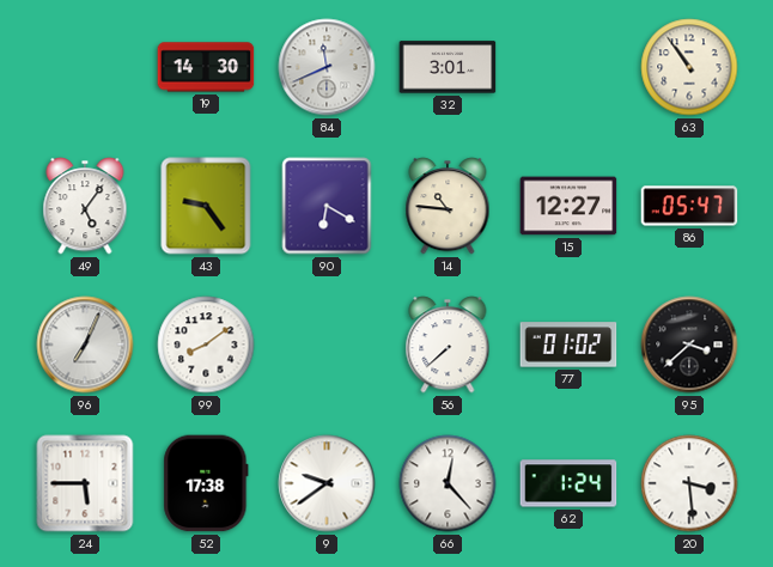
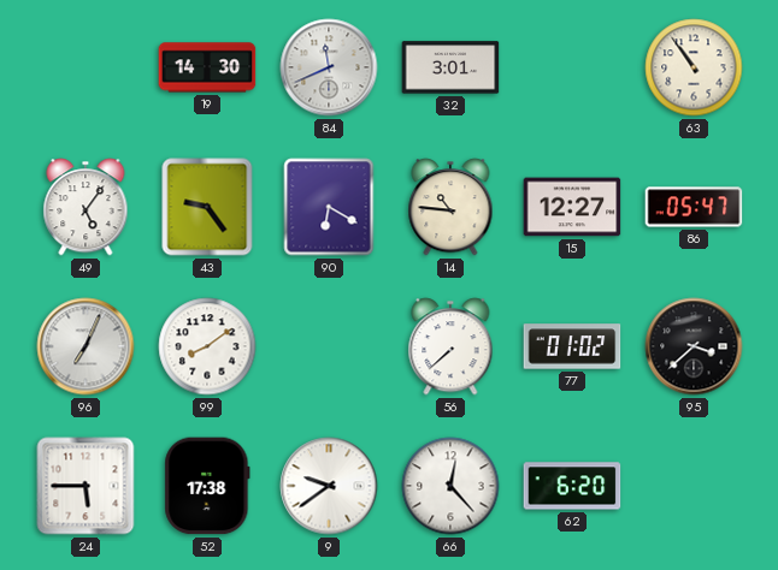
62: 1:24 -> 6:20 (572, 486)
20: 3:29 -> none (689, 483)
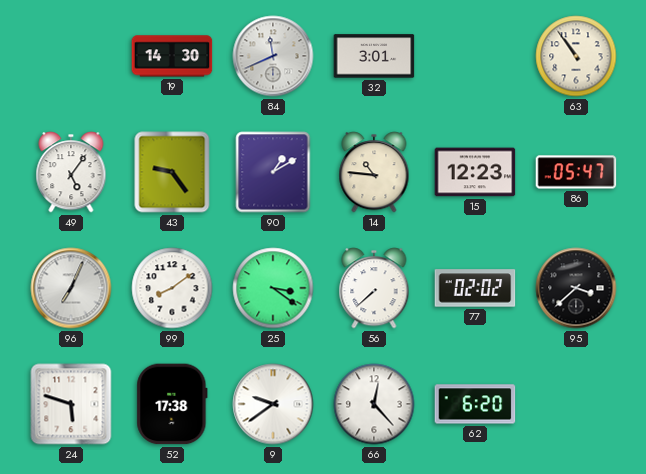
90: 6:20 -> 1:10 (273, 172)
15: 12:27 -> 12:23 (475, 172)
25: none -> 3:21 (273, 288)
77: 01:02 -> 02:02 (475, 288)
24: 5:45 -> 5:48 (71, 404)
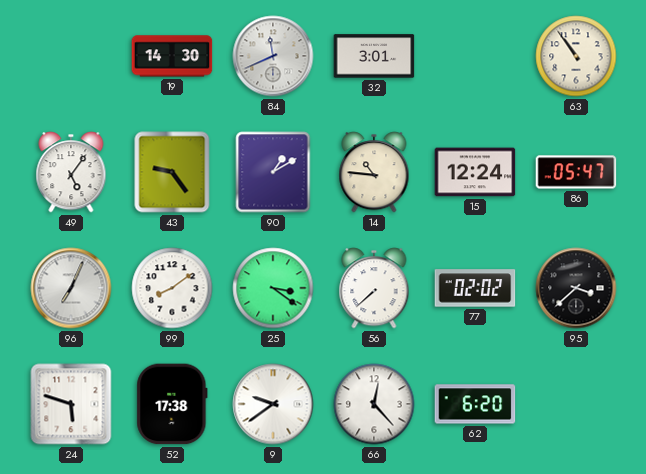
15: 12:23 -> 12:24 (475, 172)
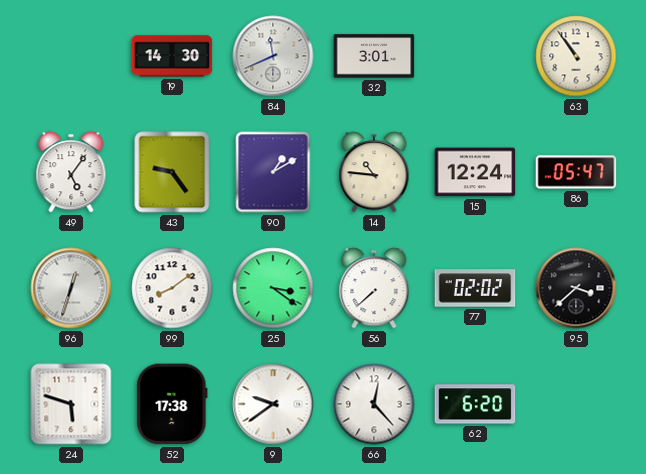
96: 7:04 -> 12:33 (71, 288)
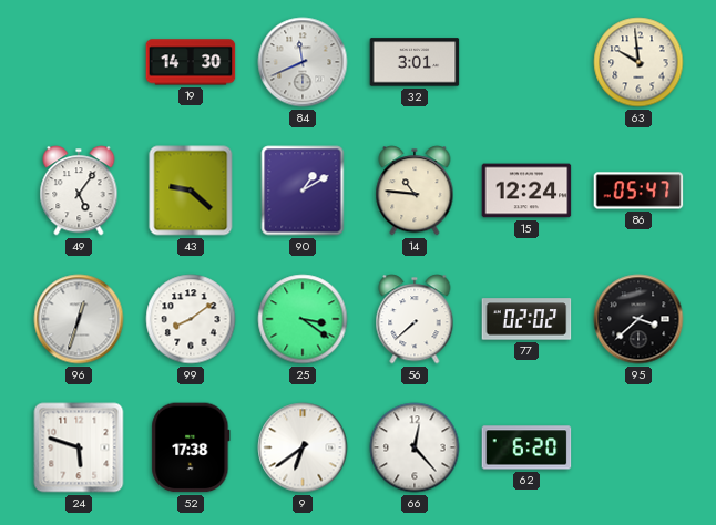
63: 10:54 -> 9:59 (638, 62)
43: 9:24 -> 9:22 (191, 191)
9: 9:39 -> 6:39 (303, 447)
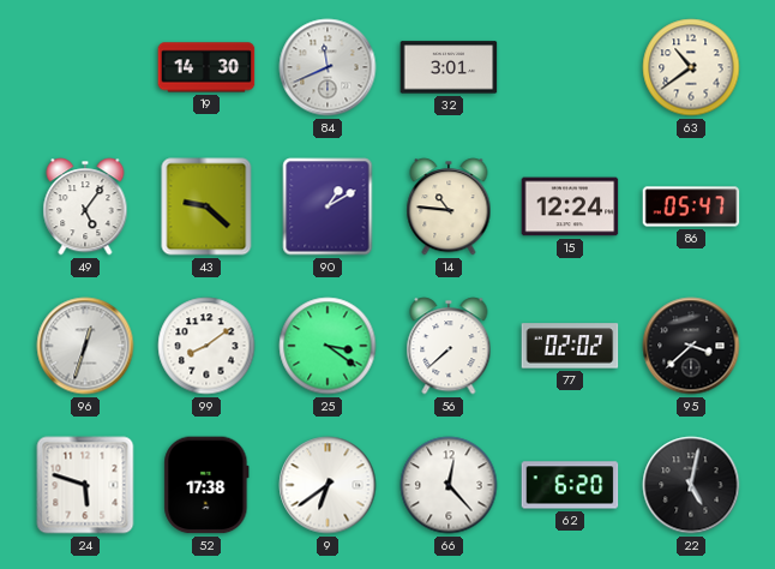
63: 9:59 -> 10:39 (691, 67)
22: none -> 5:02 (691, 485)
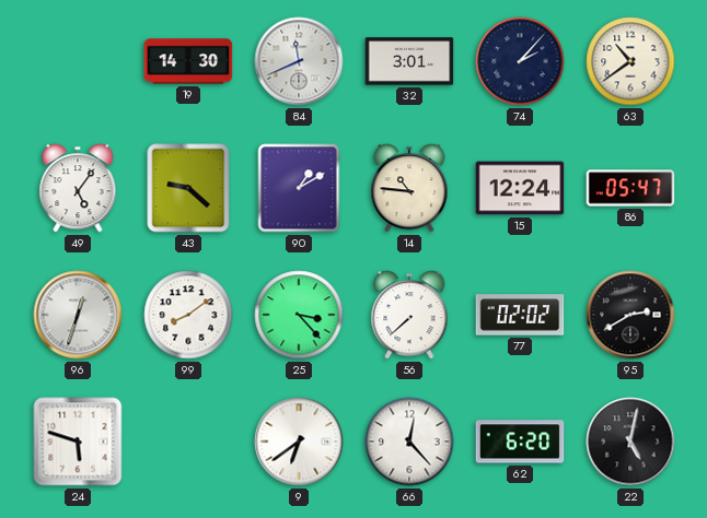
74: none -> 2:07 (520, 61)
25: 3:21 -> 3:23 (299, 315)
95: 3:38 -> 2:40 (630, 315)
52: 17:38 -> none (206, 485)
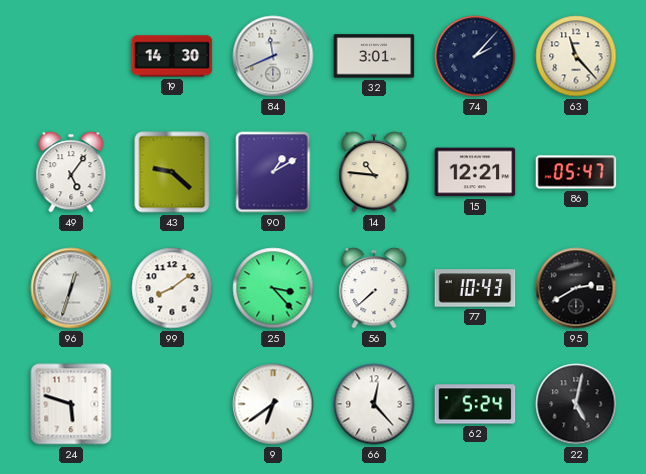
63: 10:39 -> 11:23 (576, 56)
15: 12:24 -> 12:21 (475, 172)
77: 02:02 -> 10:43 (475, 288)
62: 6:20 -> 5:24 (475, 404)
